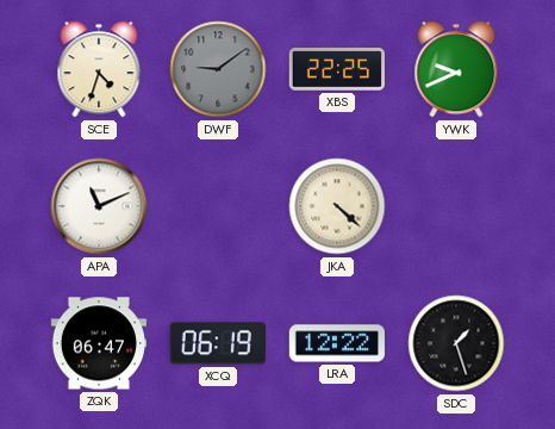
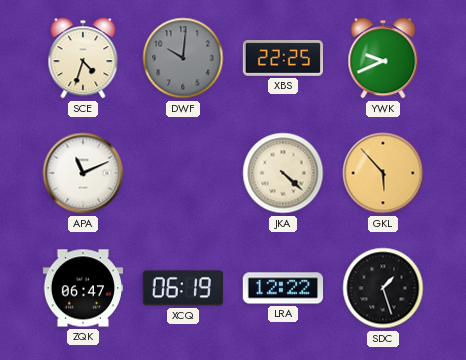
DWF: 9:09 -> 10:01 (183, 58)
GKL: none -> 5:53 (383, 173)
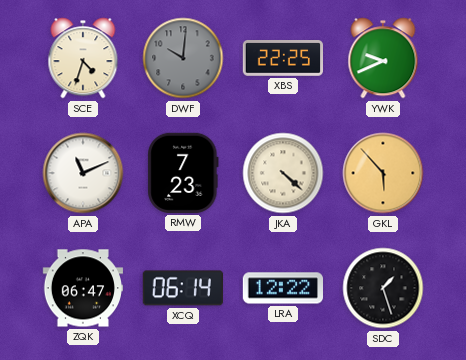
RMW: none -> 7:23 (183, 173)
XCQ: 06:19 -> 06:14 (183, 288)
